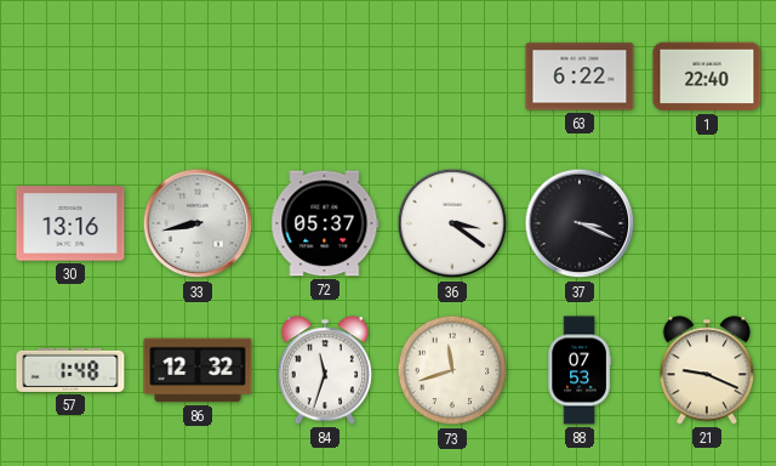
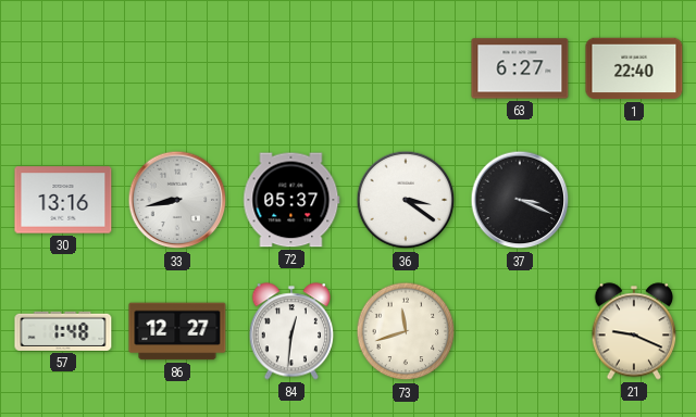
63: 6:22 -> 6:27 (520, 68)
86: 12:32 -> 12:27 (177, 331)
84: 11:33 -> 12:31 (291, 331)
88: 07:53 -> none (580, 370)
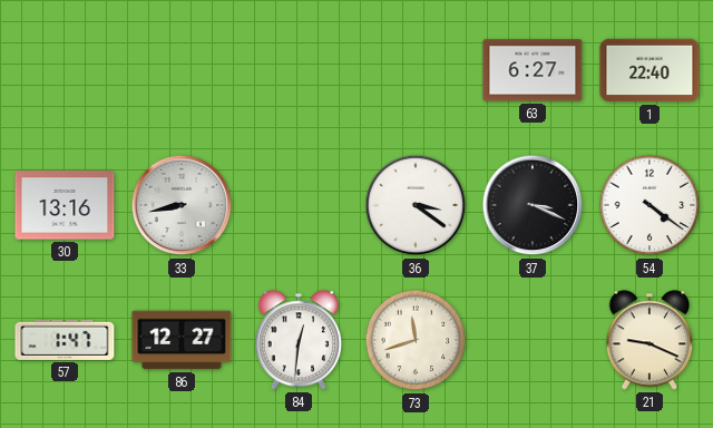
72: 05:37 -> none (291, 200)
54: none -> 4:21 (649, 205)
57: 1:48 -> 1:47 (65, 340)
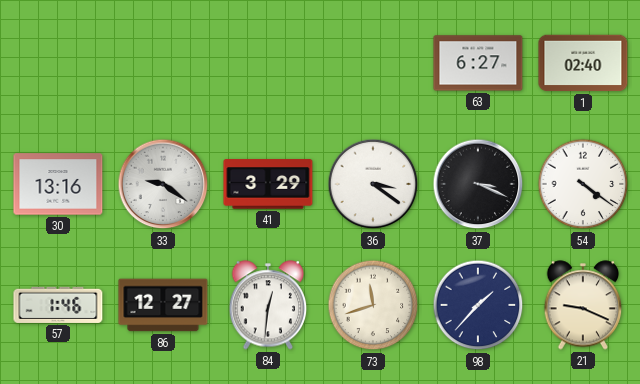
1: 22:40 -> 02:40 (583, 63)
33: 8:43 -> 9:21 (163, 184)
41: none -> 3:29 (268, 184)
57: 1:47 -> 1:46 (58, 305)
98: none -> 1:37 (478, 305)
